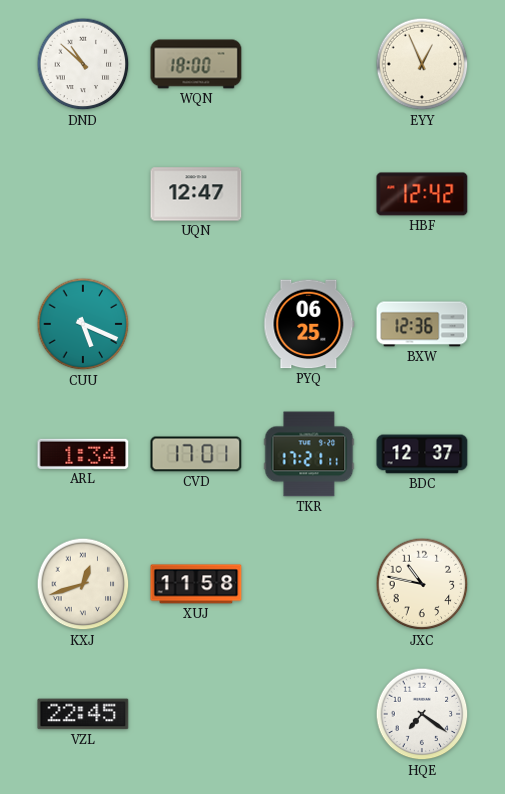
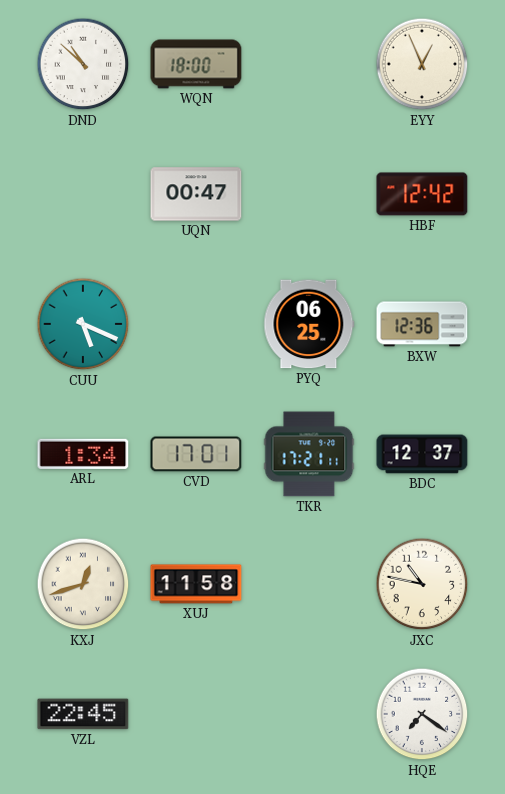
UQN: 12:47 -> 00:47 (196, 194)
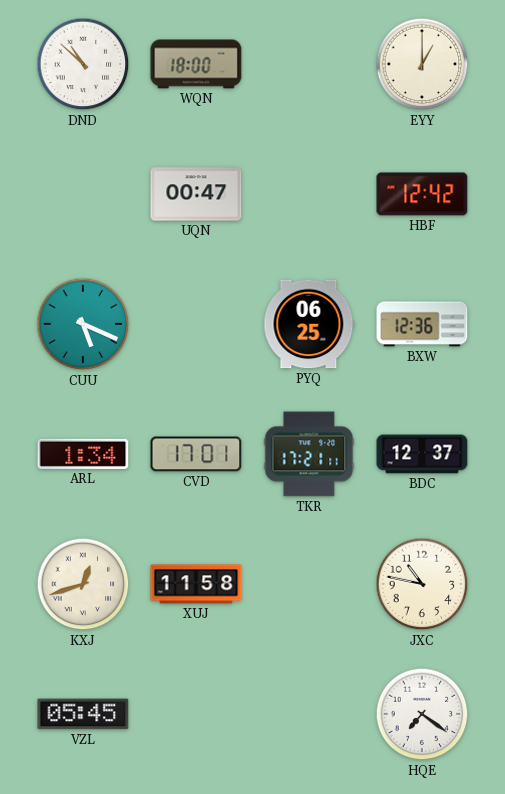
EYY: 12:56 -> 1:00 (422, 64)
VZL: 22:45 -> 05:45 (83, 714)
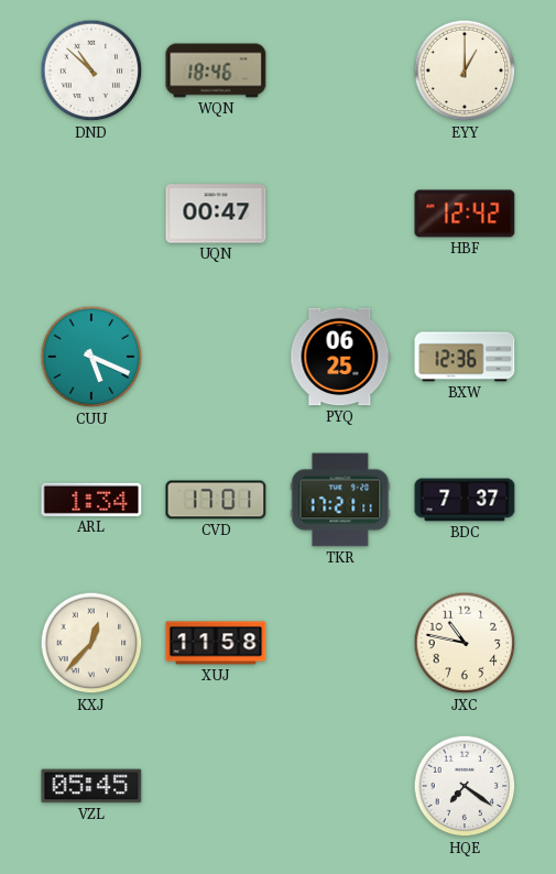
WQN: 18:00 -> 18:46 (216, 70)
BDC: 12:37 -> 7:37 (465, 500)
KXJ: 12:42 -> 12:37 (91, 643)
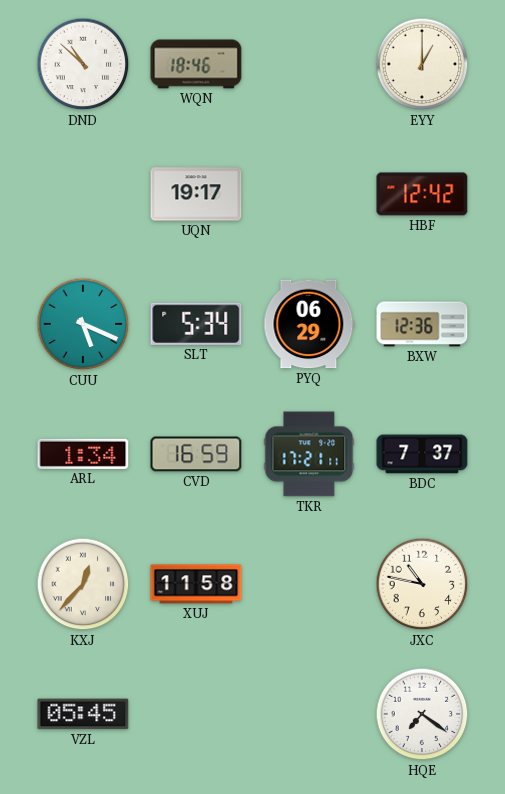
UQN: 00:47 -> 19:17 (196, 194)
SLT: none -> 5:34 (196, 324)
PYQ: 06:25 -> 06:29 (309, 324)
CVD: 17:01 -> 16:59 (196, 454)
